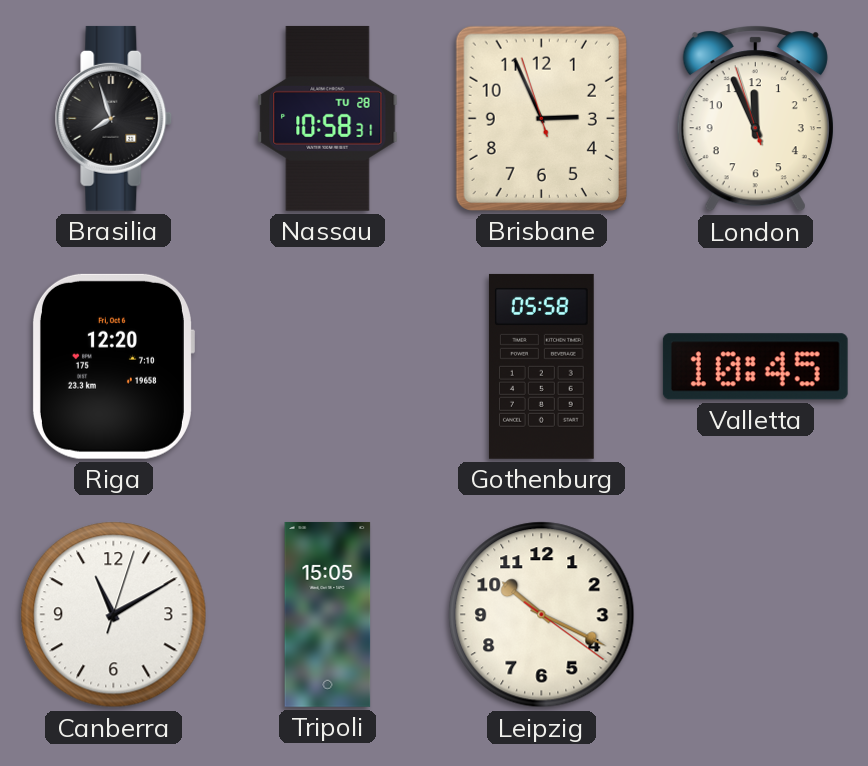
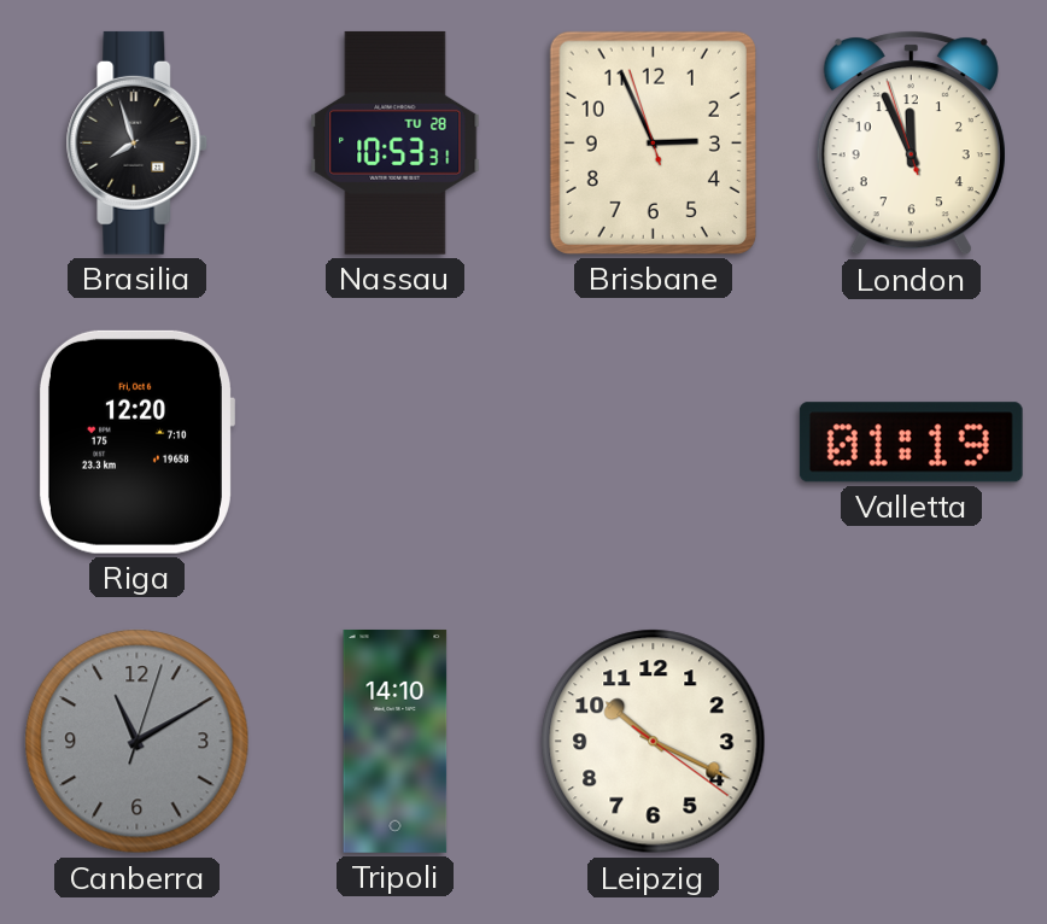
Nassau: 10:58 -> 10:53 (396, 142)
Gothenburg: 05:58 -> none (541, 366)
Valletta: 10:45 -> 01:19 (911, 443)
Canberra dial: white -> grey (138, 742)
Tripoli: 15:05 -> 14:10 (396, 741)
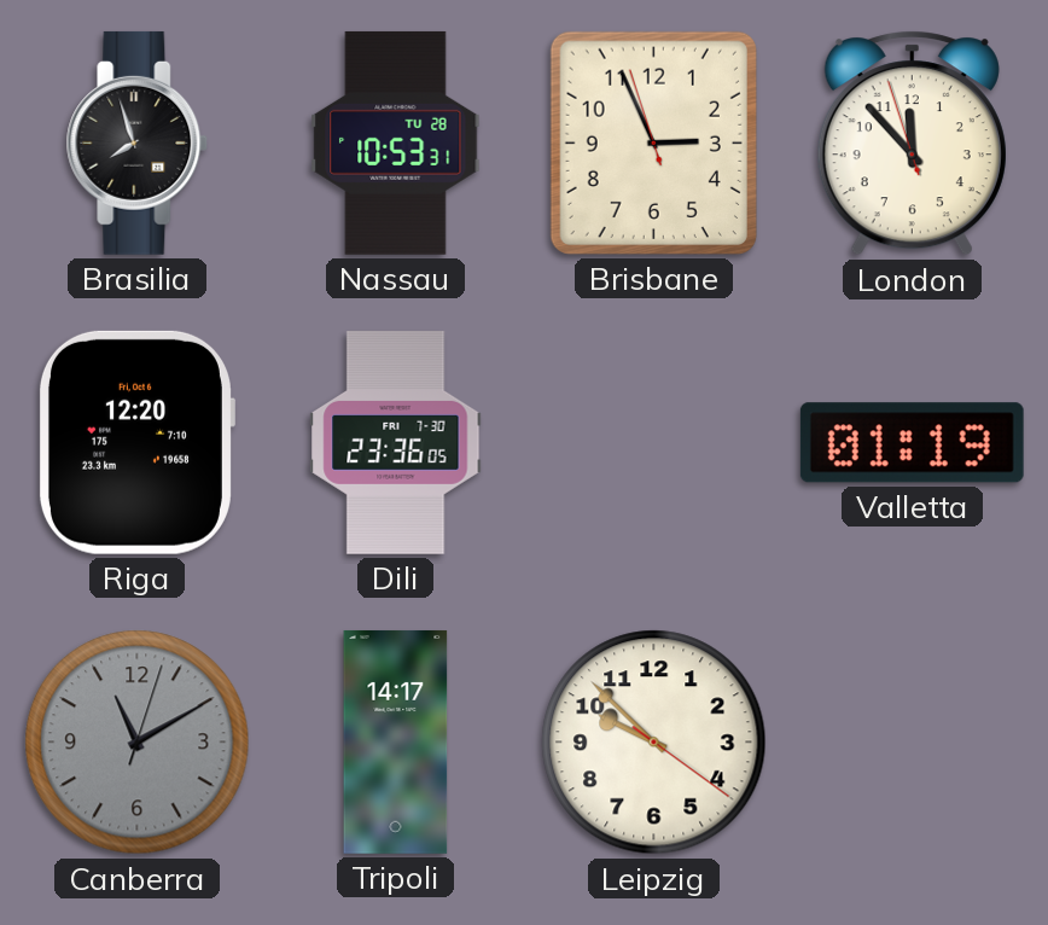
London: 11:55 -> 11:52 (912, 144)
Dili: none -> 23:36 (396, 443)
Tripoli: 14:10 -> 14:17 (396, 741)
Leipzig: 10:19 -> 9:52 (654, 743)
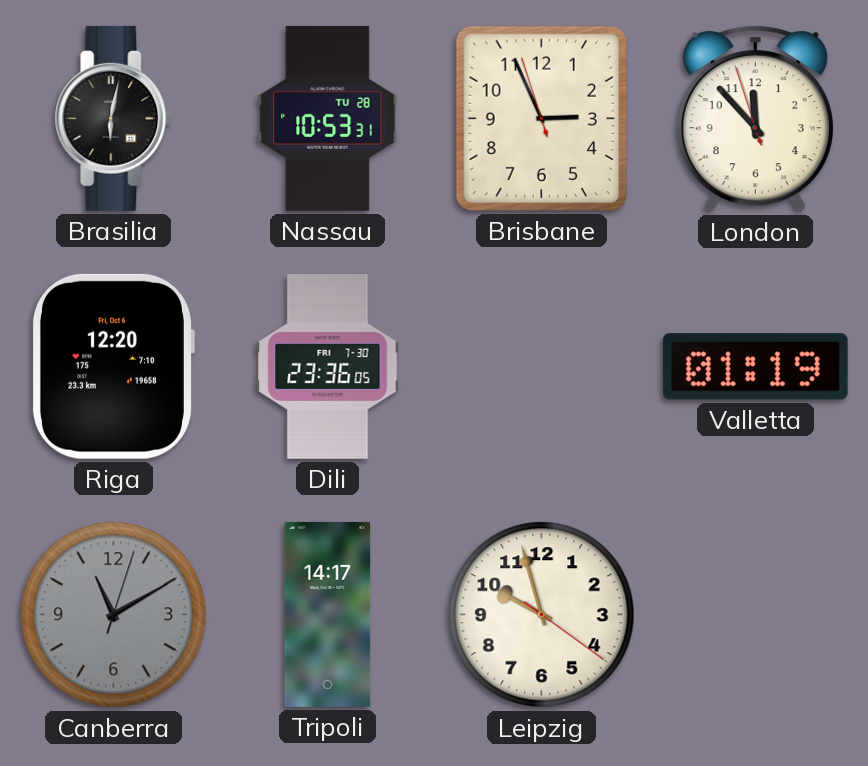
Brasilia: 7:57 -> 6:02 (114, 118)
Leipzig: 9:52 -> 9:57 (542, 615)
